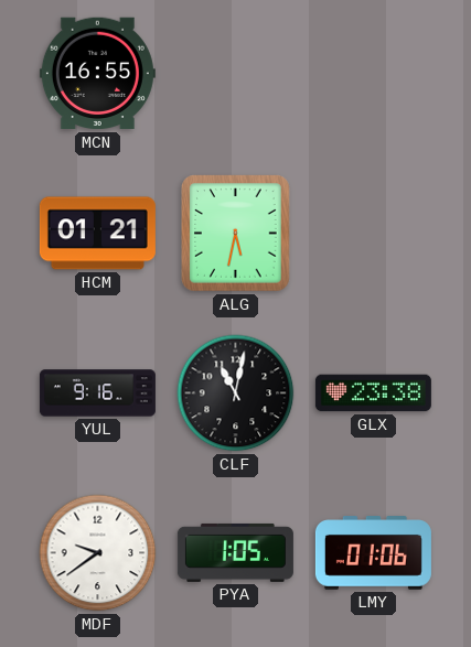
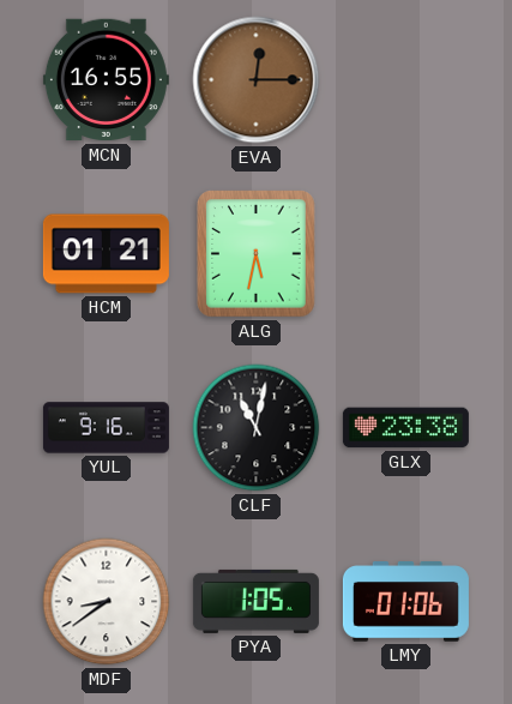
EVA: none -> 12:15 (257, 80)
MDF: 9:39 -> 8:39 (107, 602)
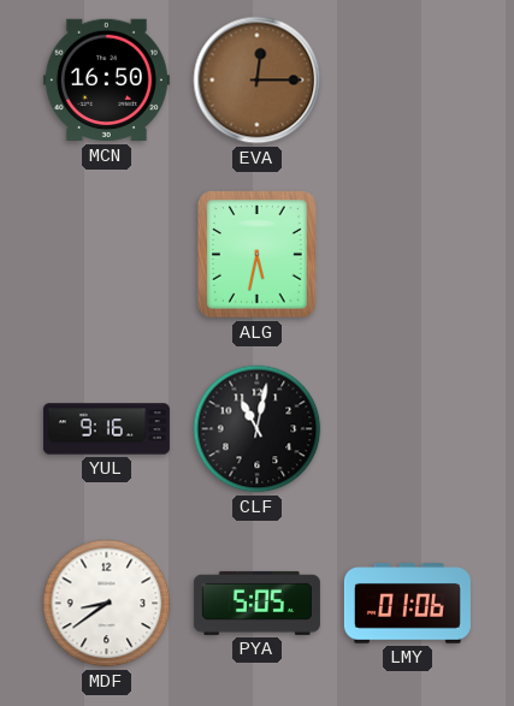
MCN: 16:55 -> 16:50 (106, 81)
HCM: 01:21 -> none (106, 254)
GLX: 23:38 -> none (405, 428)
PYA: 1:05 -> 5:05 (256, 603)
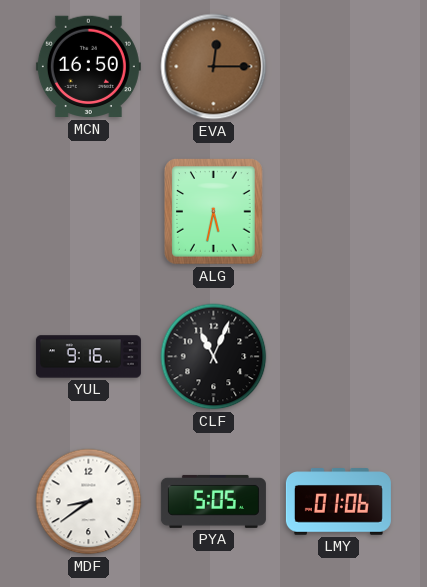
CLF: 11:02 -> 11:04 (214, 357)
